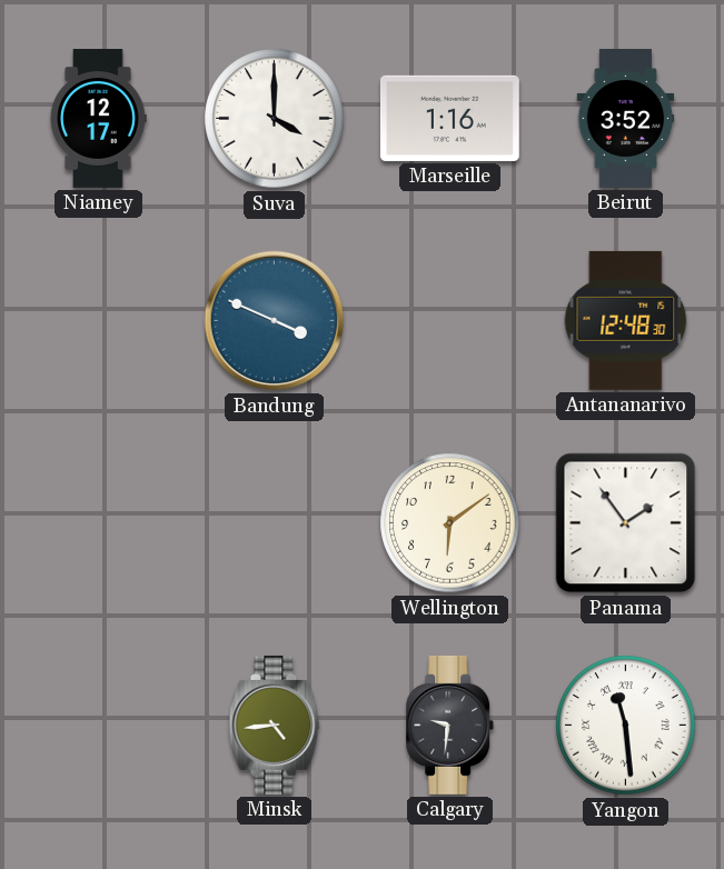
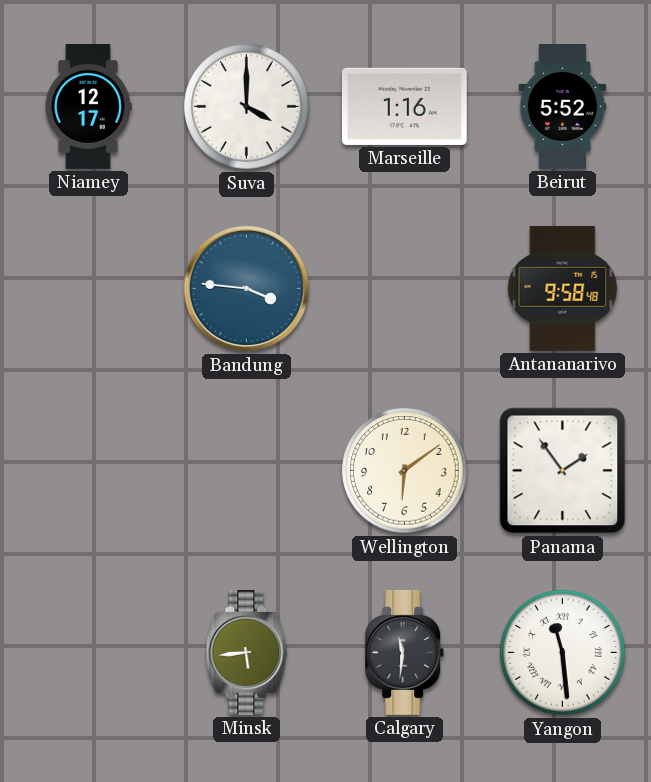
Beirut: 3:52 -> 5:52 (563, 107)
Bandung: 3:49 -> 3:46 (247, 289)
Antananarivo: 12:48 -> 9:58 (563, 288)
Minsk: 4:44 -> 5:44 (247, 652)
Calgary: 9:31 -> 11:31 (405, 652)
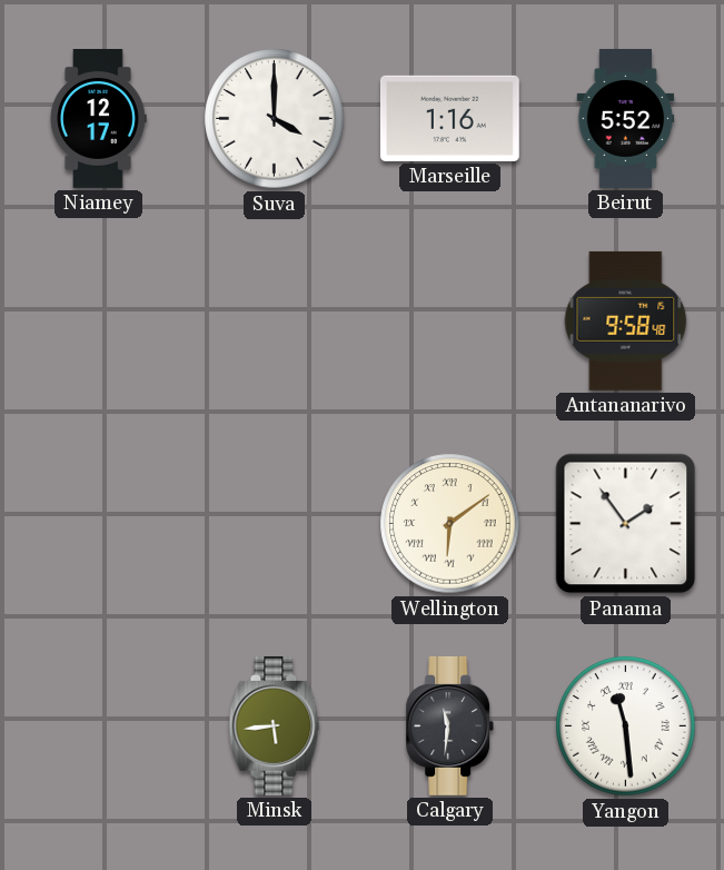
Bandung: 3:46 -> none (247, 289)
Wellington numerals: Arabic -> Roman (450, 524)
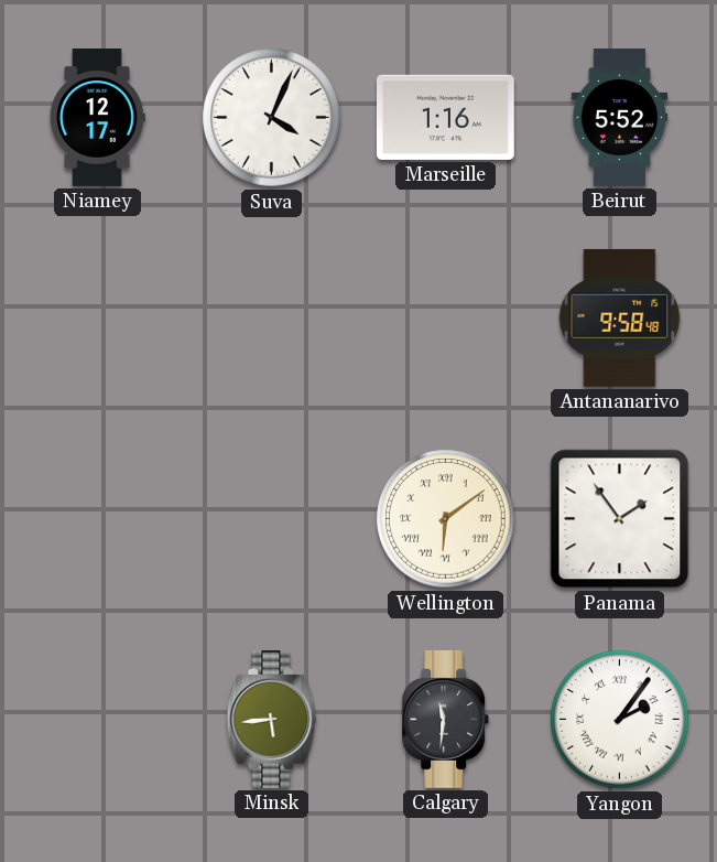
Suva: 4:00 -> 4:04 (272, 118)
Yangon: 11:29 -> 2:06 (620, 720)
